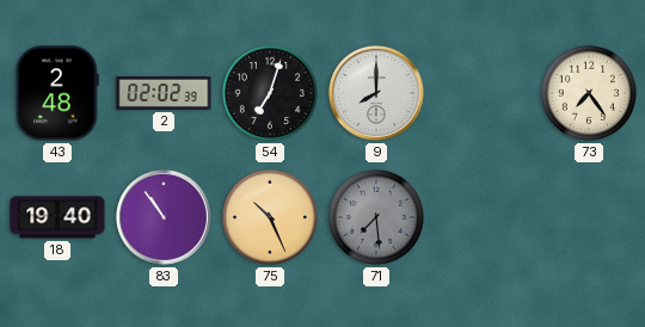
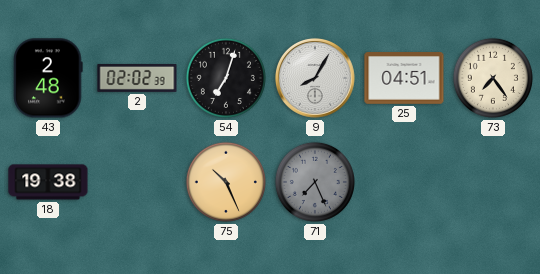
9: 8:00 -> 8:05 (315, 78)
25: none -> 04:51 (404, 79)
18: 19:40 -> 19:38 (48, 182)
83: 10:54 -> none (164, 217)
71: 7:29 -> 7:26 (315, 182)
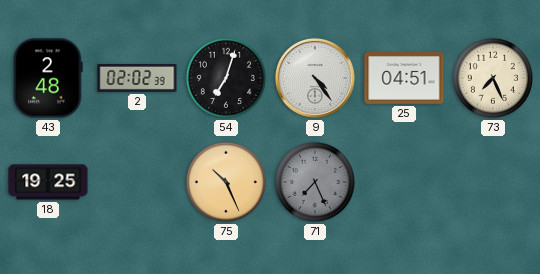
9: 8:05 -> 4:24 (315, 78)
73: 7:24 -> 7:26 (493, 78)
18: 19:38 -> 19:25 (48, 182)
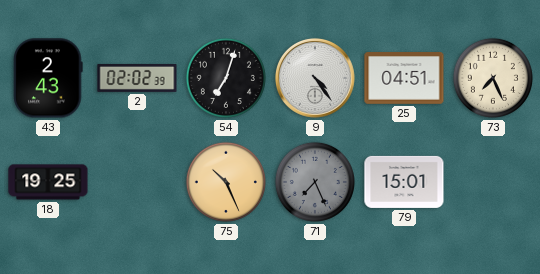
43: 2:48 -> 2:43 (48, 78)
79: none -> 15:01 (404, 182)
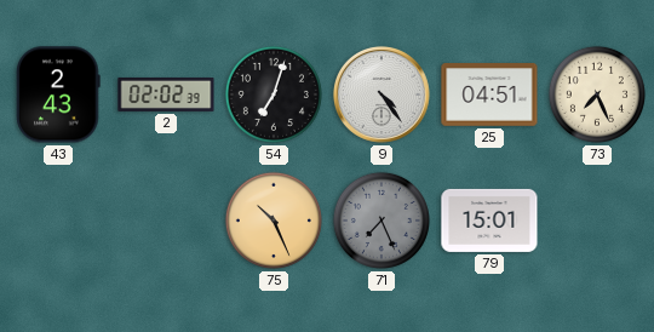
18: 19:25 -> none (48, 182)
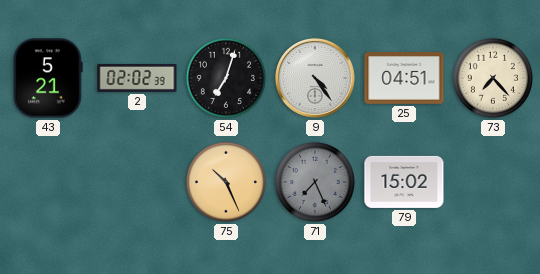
43: 2:43 -> 5:21 (48, 78)
73: 7:26 -> 7:23 (493, 78)
79: 15:01 -> 15:02 (404, 182)
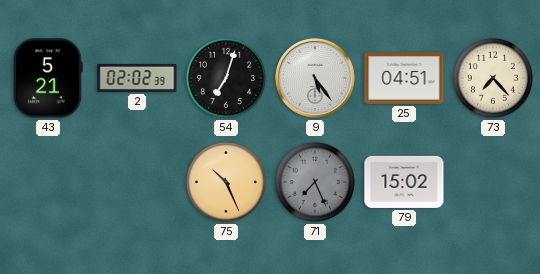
9: 4:24 -> 5:24 (315, 78)
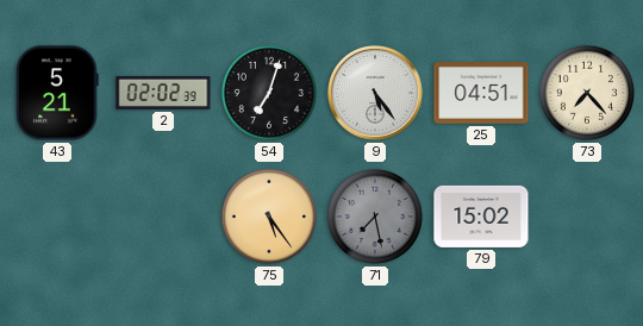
75: 10:26 -> 5:24 (269, 217)
71: 7:26 -> 7:28 (375, 217)
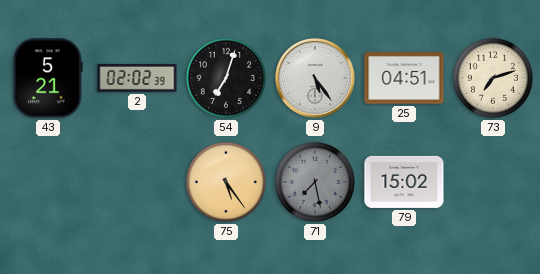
73: 7:23 -> 7:12 (493, 78)
